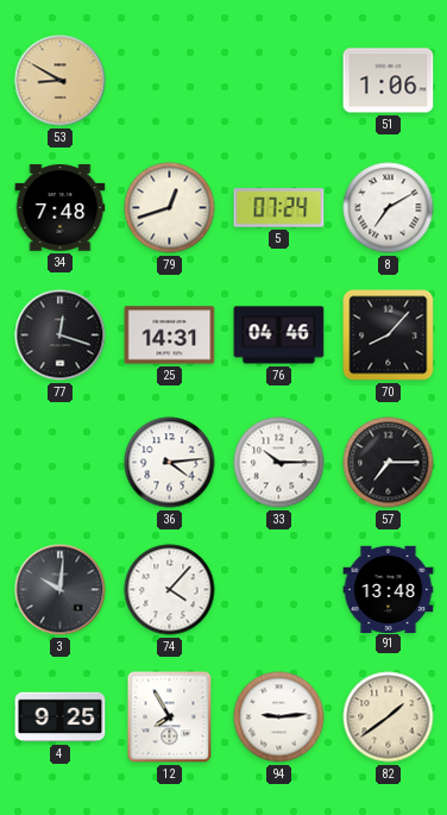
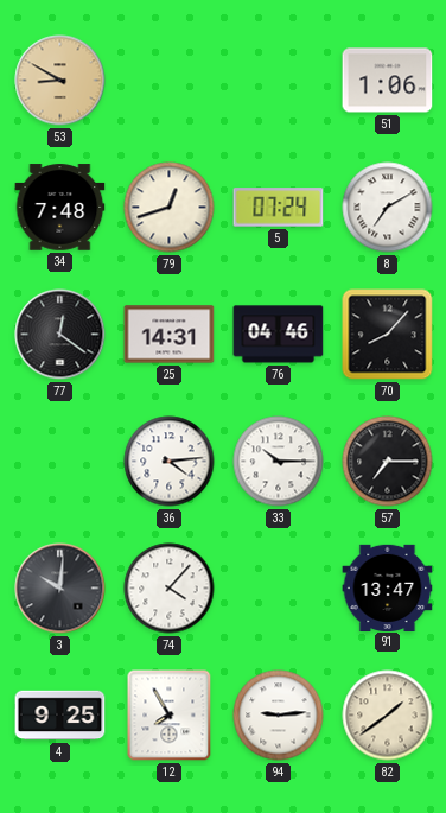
77: 12:18 -> 12:21 (60, 335)
91: 13:48 -> 13:47 (388, 587)
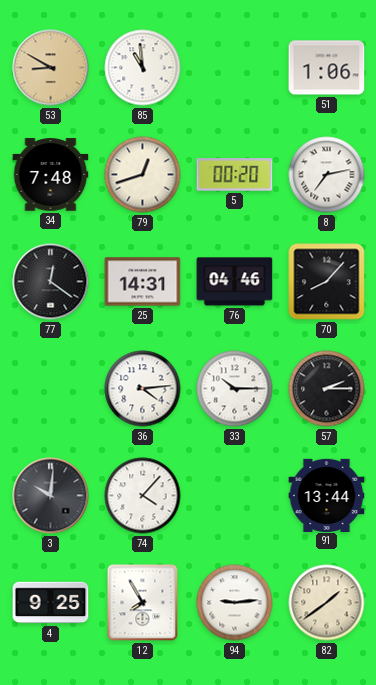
85: none -> 10:59 (143, 68)
5: 07:24 -> 00:20 (235, 175)
8: 7:10 -> 7:13 (327, 175)
57: 7:15 -> 2:15 (327, 389)
91: 13:47 -> 13:44 (327, 495)
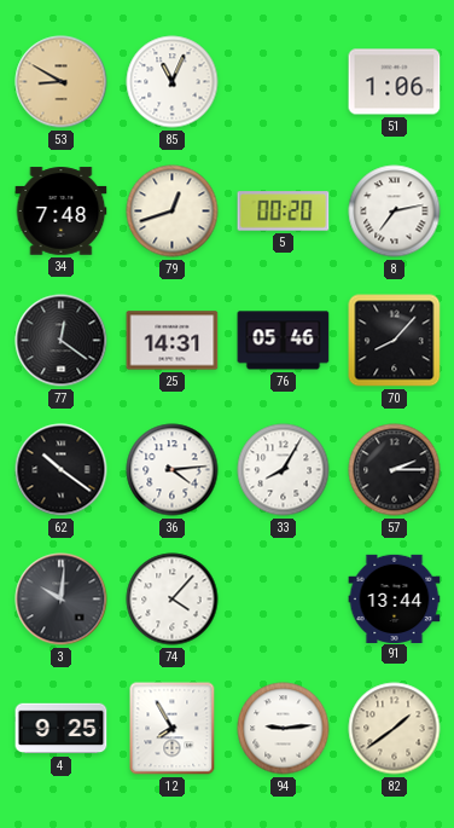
85: 10:59 -> 11:04 (173, 82)
76: 04:46 -> 05:46 (284, 341)
62: none -> 10:21 (62, 470)
33: 10:15 -> 8:05 (284, 470)
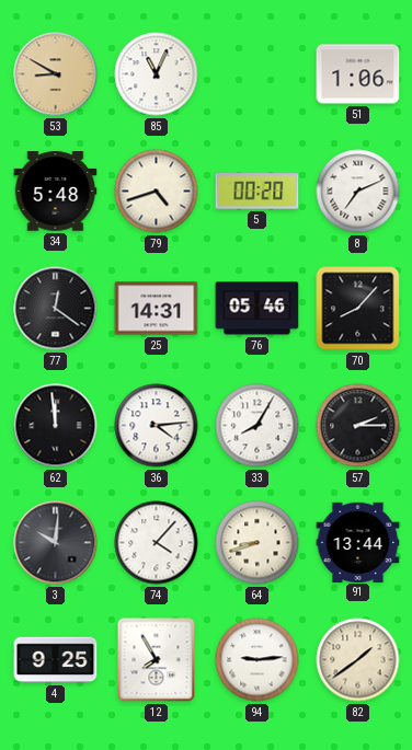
34: 7:48 -> 5:48 (56, 192)
79: 12:42 -> 4:42 (157, 192)
8: 7:13 -> 7:11 (358, 192)
62: 10:21 -> 11:59 (56, 426)
64: none -> 8:42 (257, 543)
